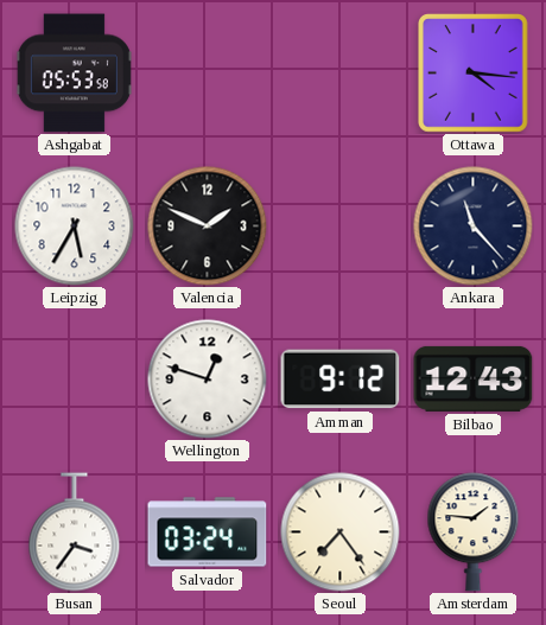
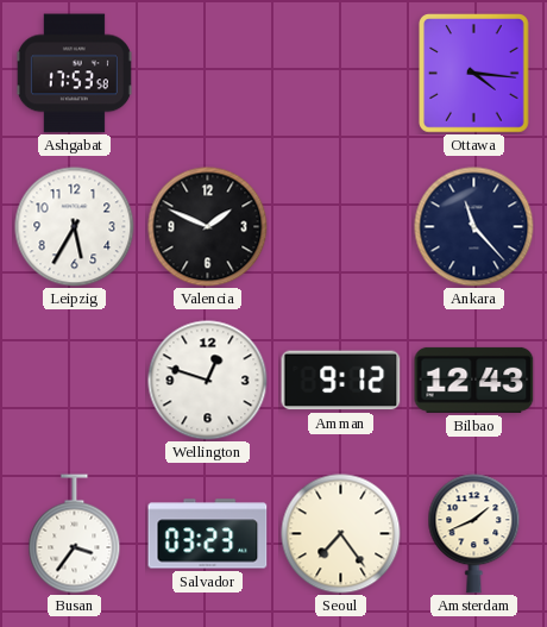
Ashgabat: 05:53 -> 17:53 (74, 74)
Salvador: 03:24 -> 03:23 (208, 534)
Amsterdam: 1:46 -> 1:41 (474, 534)
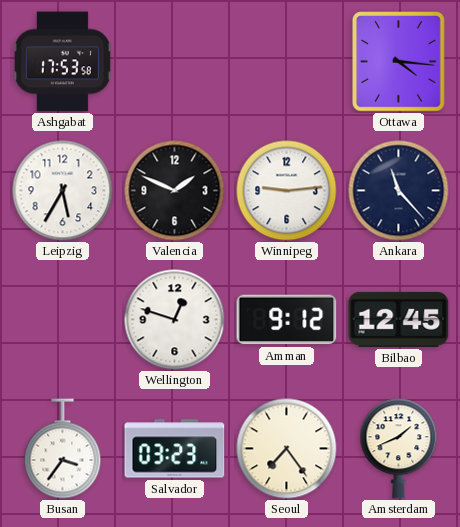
Winnipeg: none -> 9:14 (287, 191)
Bilbao: 12:43 -> 12:45 (399, 319)
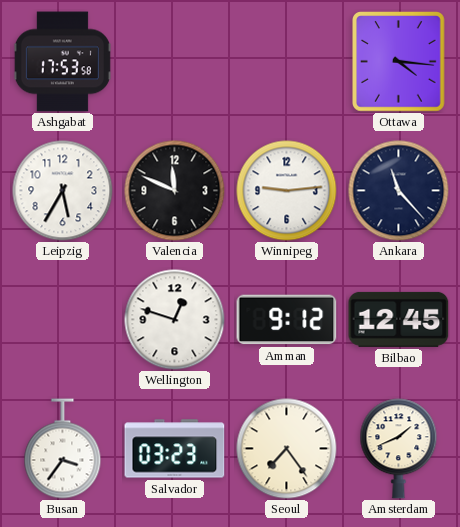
Valencia: 1:49 -> 11:49 (175, 191)
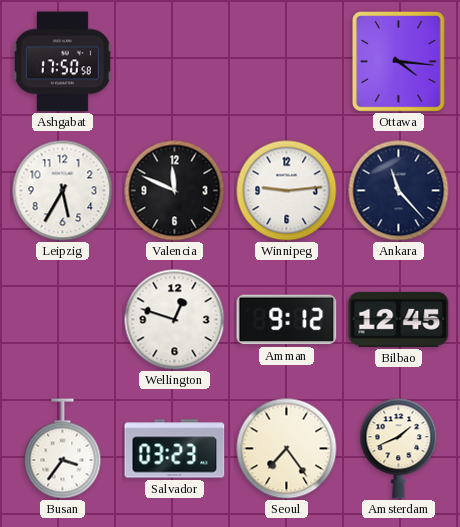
Ashgabat: 17:53 -> 17:50 (62, 62)
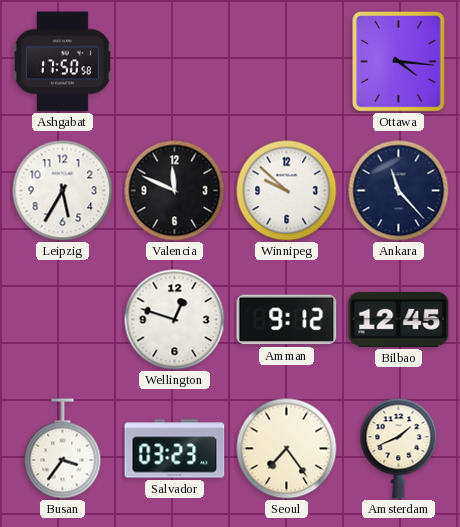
Winnipeg: 9:14 -> 9:52 (287, 191)
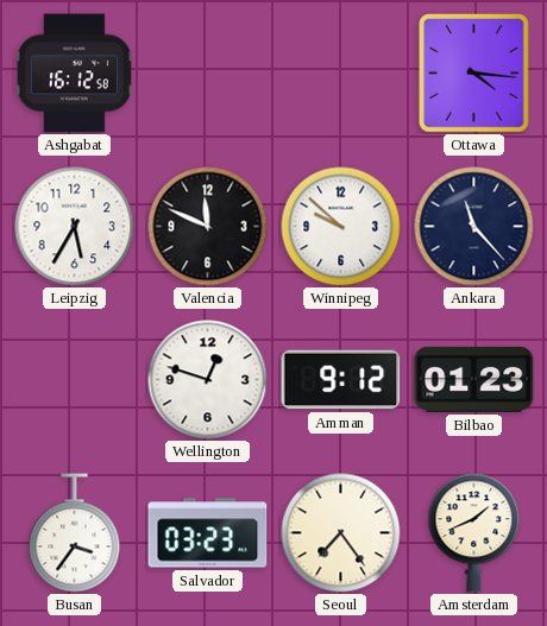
Ashgabat: 17:50 -> 16:12 (74, 74)
Bilbao: 12:45 -> 01:23 (474, 379)
